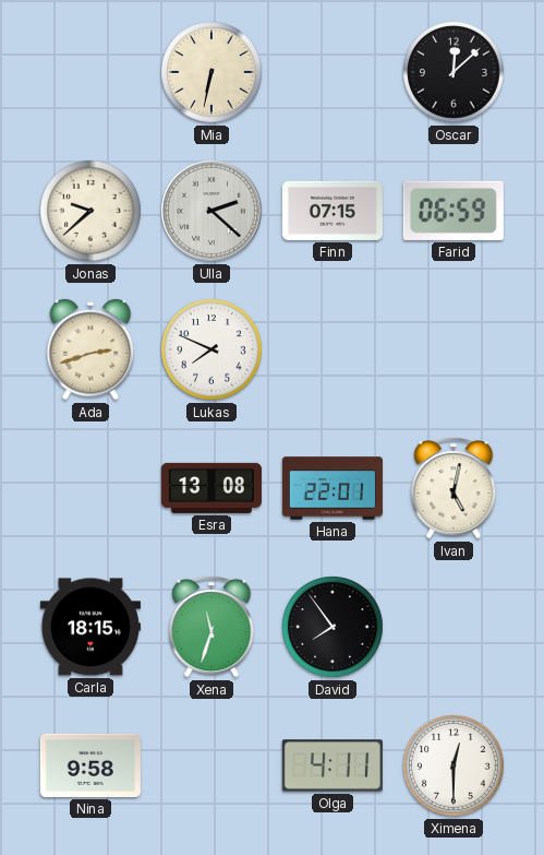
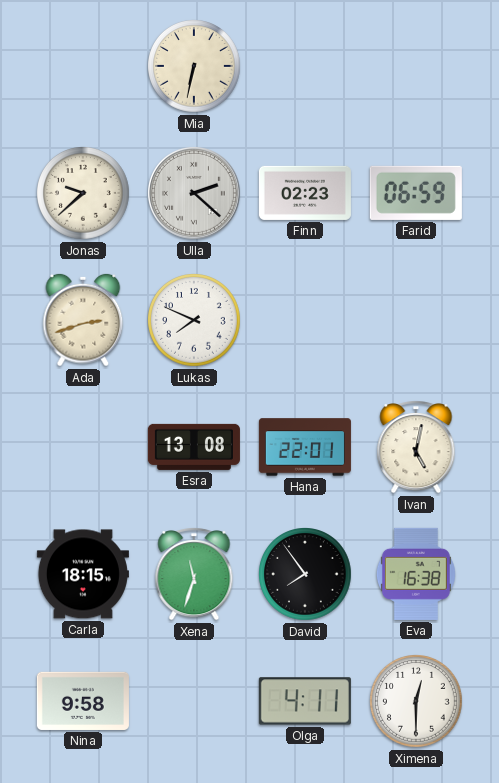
Oscar: 12:08 -> none (455, 73)
Finn: 07:15 -> 02:23 (305, 193)
Eva: none -> 16:38 (416, 574)
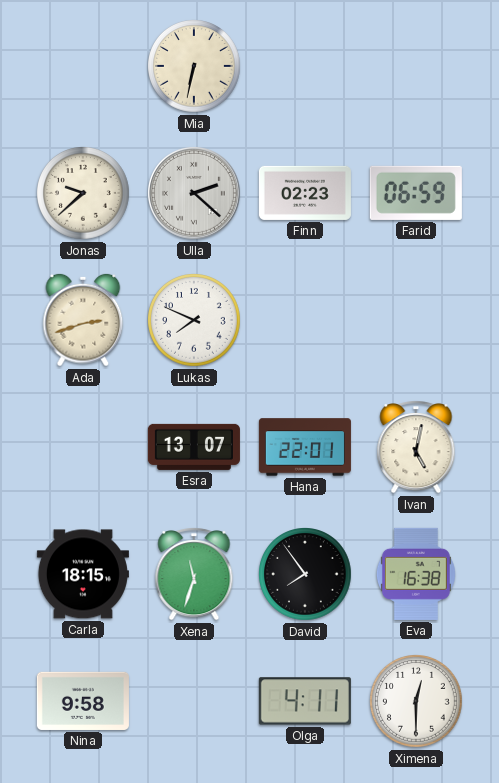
Esra: 13:08 -> 13:07 (194, 447)
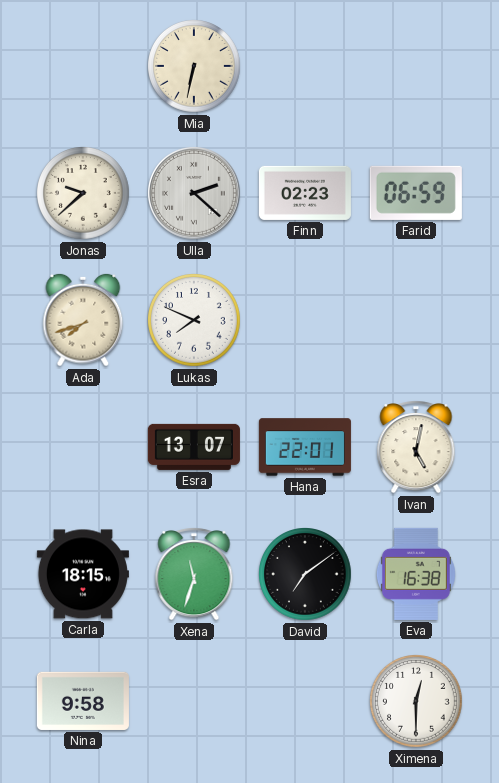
Ada: 2:42 -> 7:42 (83, 320)
David: 7:54 -> 7:09 (306, 575)
Olga: 4:11 -> none (305, 701)
